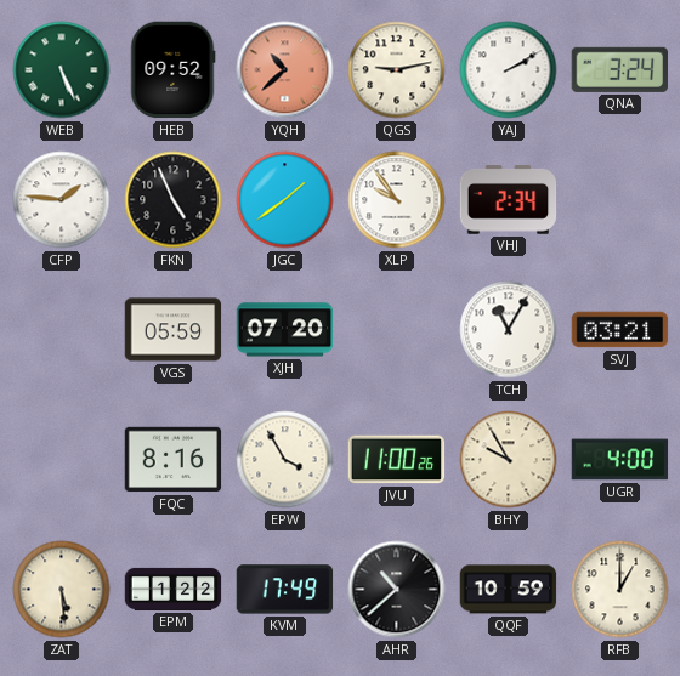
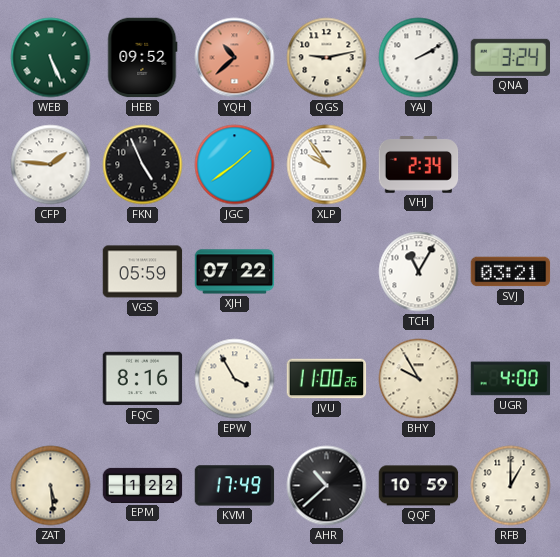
XJH: 07:20 -> 07:22 (235, 272)
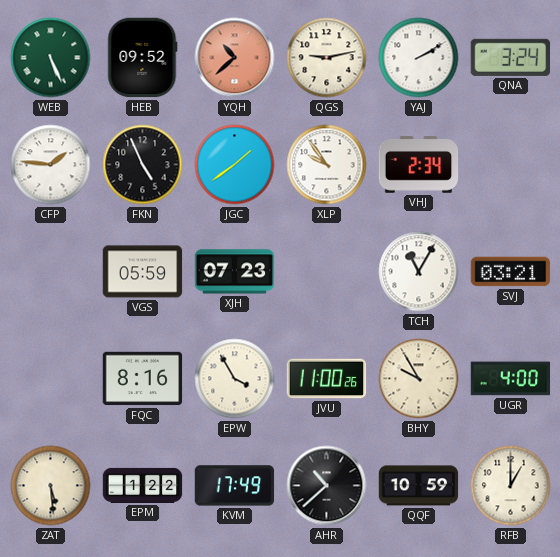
XJH: 07:22 -> 07:23 (235, 272)
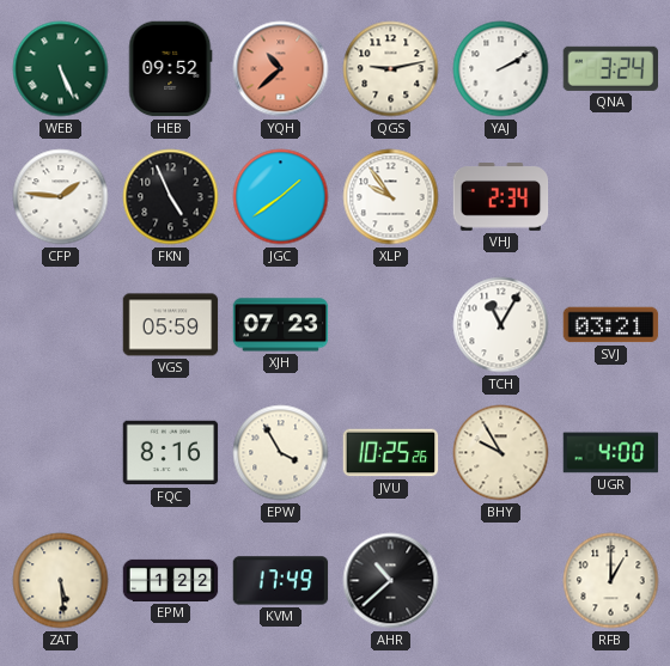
JVU: 11:00 -> 10:25 (391, 453)
QQF: 10:59 -> none (419, 486)
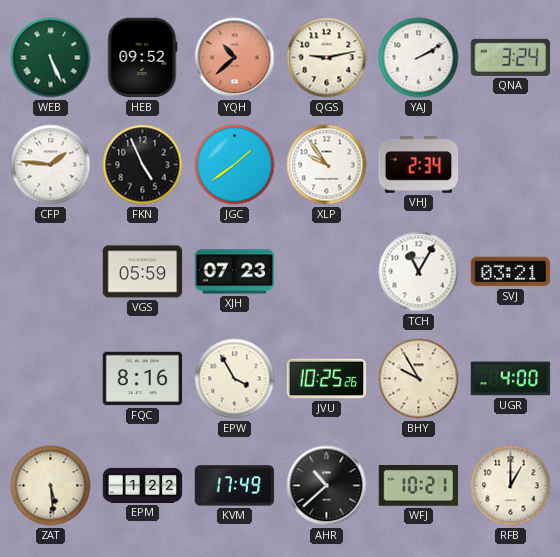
WFJ: none -> 10:21 (419, 485)
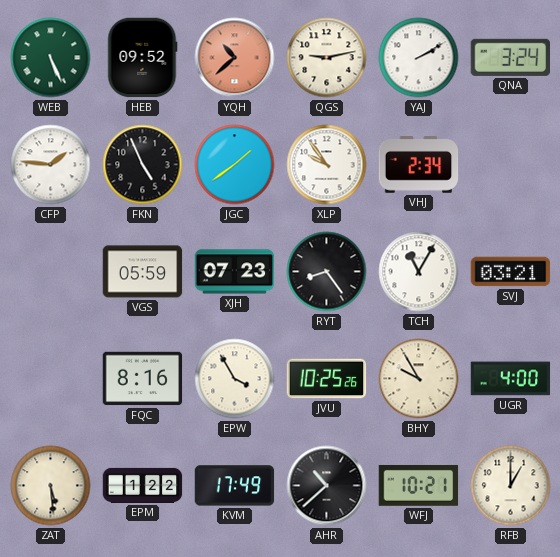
RYT: none -> 8:24 (327, 272)
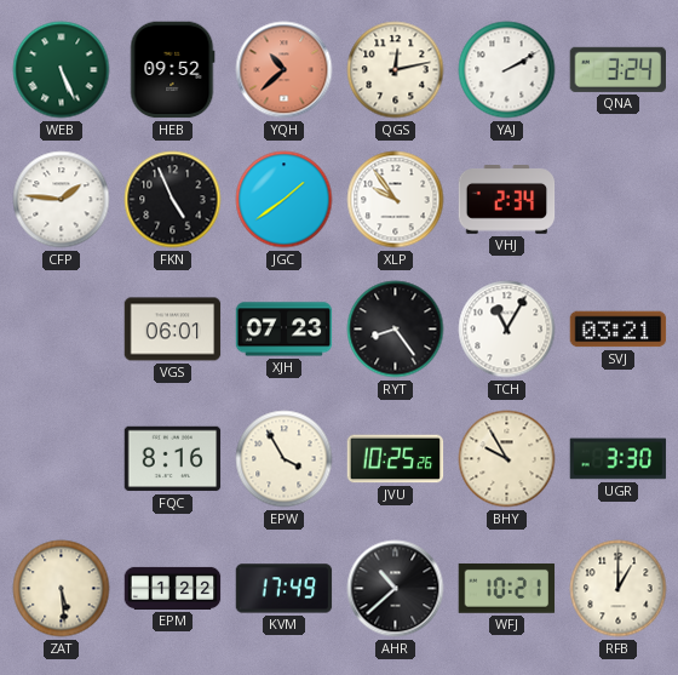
QGS: 9:13 -> 12:13 (396, 70)
VGS: 05:59 -> 06:01 (173, 330)
UGR: 4:00 -> 3:30 (619, 459)
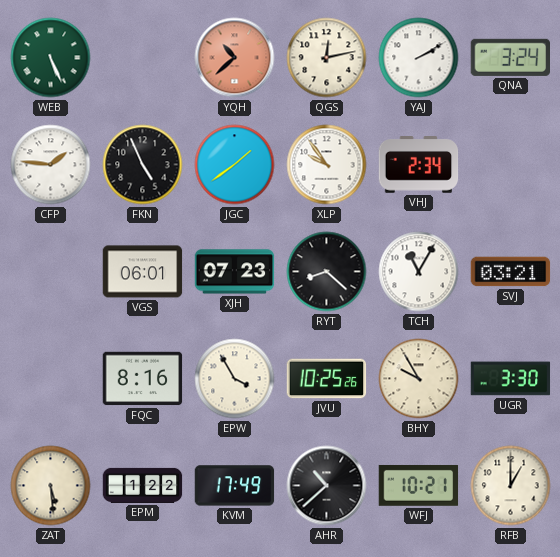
HEB: 09:52 -> none (173, 70)
RYT: 8:24 -> 8:22 (327, 272)
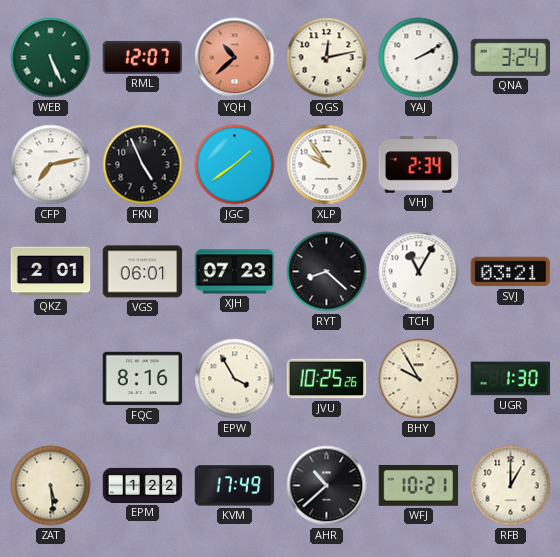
RML: none -> 12:07 (143, 57)
CFP: 1:46 -> 7:13 (51, 165)
QKZ: none -> 2:01 (51, 272)
UGR: 3:30 -> 1:30 (511, 379)
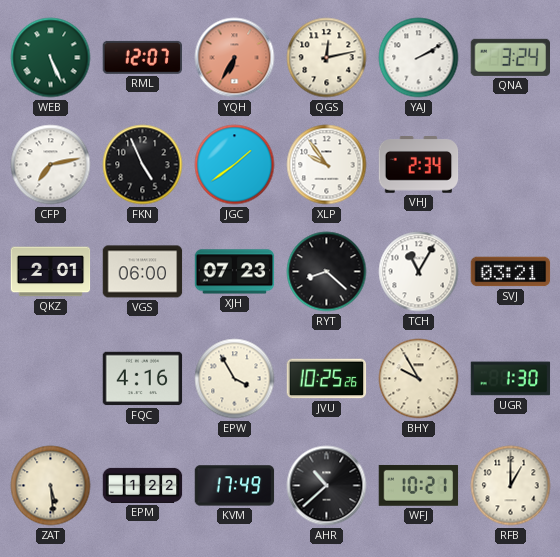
YQH: 10:38 -> 6:35 (235, 58)
VGS: 06:01 -> 06:00 (143, 272)
FQC: 8:16 -> 4:16 (143, 379)
